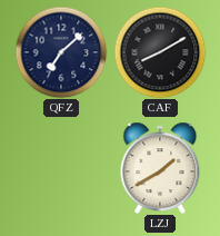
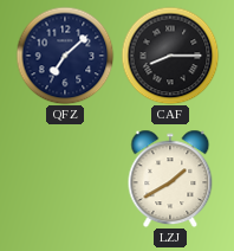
CAF: 8:10 -> 8:15 (170, 56)
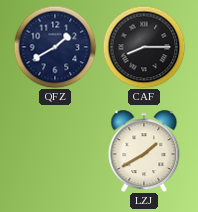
QFZ: 7:08 -> 1:40 (55, 47)
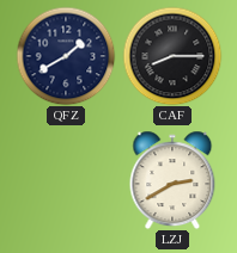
LZJ: 1:40 -> 2:40 (172, 180)
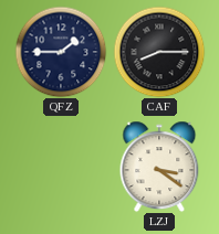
QFZ: 1:40 -> 1:45 (61, 52)
LZJ: 2:40 -> 3:21 (159, 167)
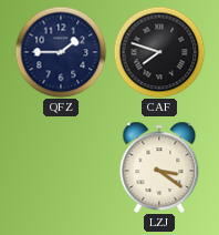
CAF: 8:15 -> 7:48 (159, 52)
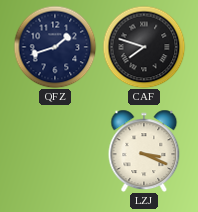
QFZ: 1:45 -> 1:42 (55, 47)
LZJ: 3:21 -> 3:19 (144, 151)
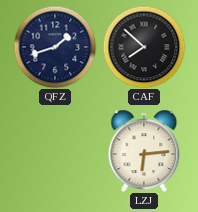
CAF: 7:48 -> 7:52 (144, 47)
LZJ: 3:19 -> 6:14 (144, 151)
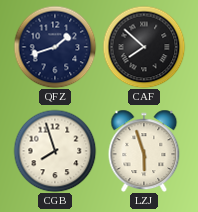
CGB: none -> 7:57 (55, 151)
LZJ: 6:14 -> 5:57 (144, 151)
